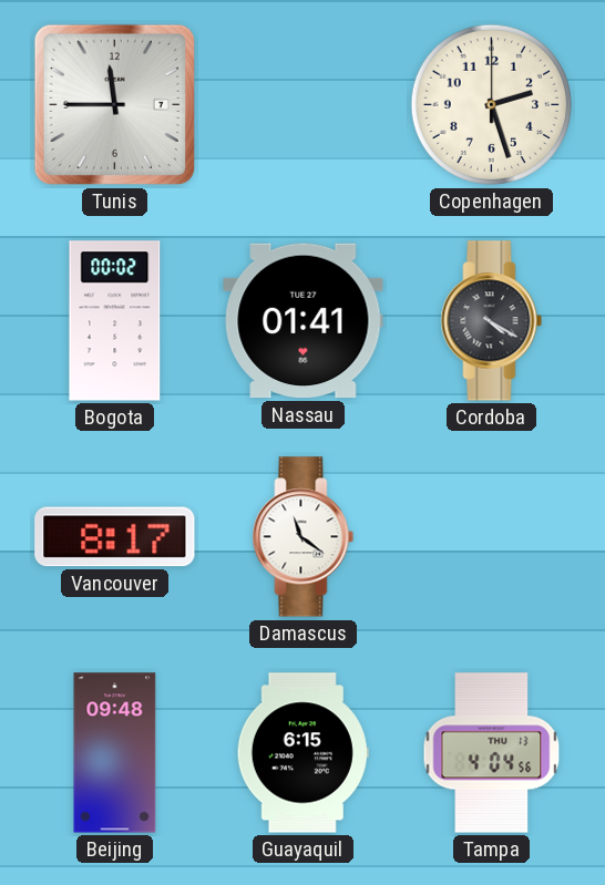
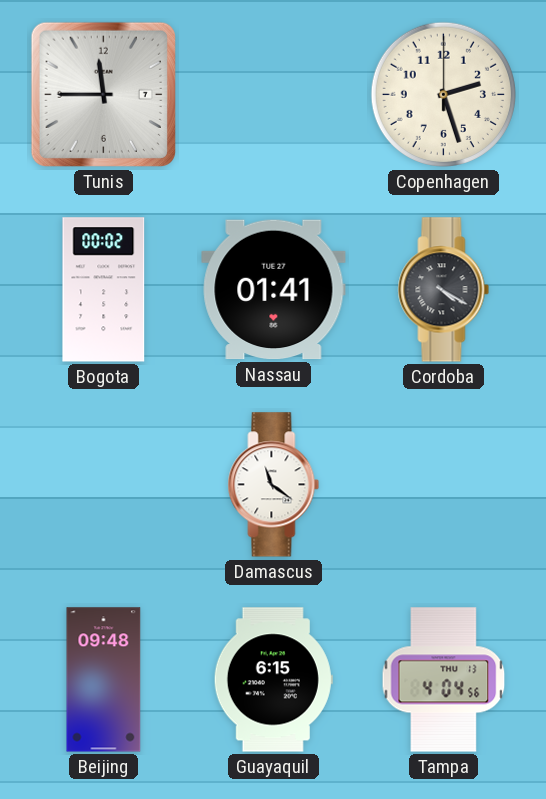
Vancouver: 8:17 -> none (115, 537)
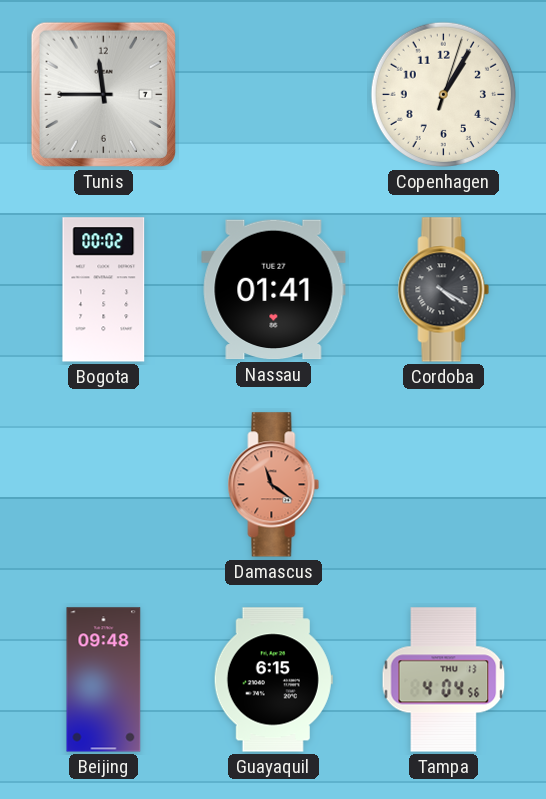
Copenhagen: 2:27 -> 1:05 (443, 94)
Damascus dial: white -> salmon (274, 485)
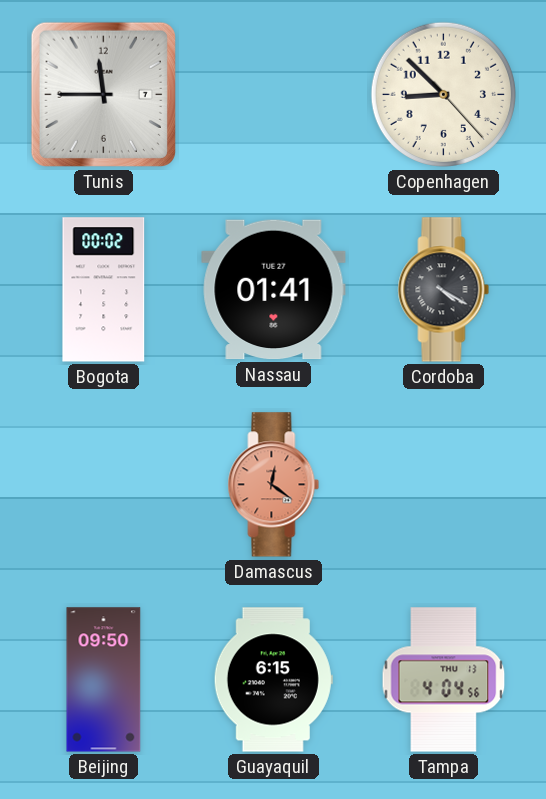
Copenhagen: 1:05 -> 8:52 (443, 94)
Damascus: 11:21 -> 12:21 (274, 485)
Beijing: 09:48 -> 09:50 (104, 680)
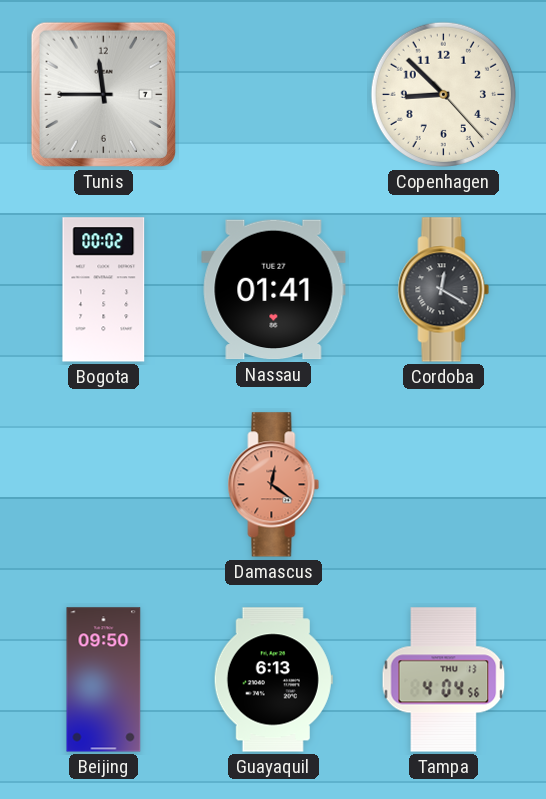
Cordoba: 4:20 -> 12:20 (444, 290)
Guayaquil: 6:15 -> 6:13 (273, 680)
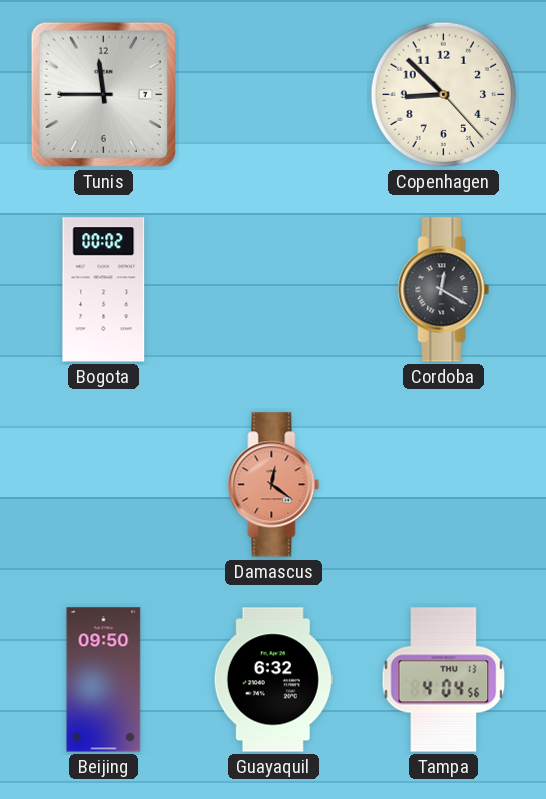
Nassau: 01:41 -> none (274, 290)
Guayaquil: 6:13 -> 6:32 (273, 680)
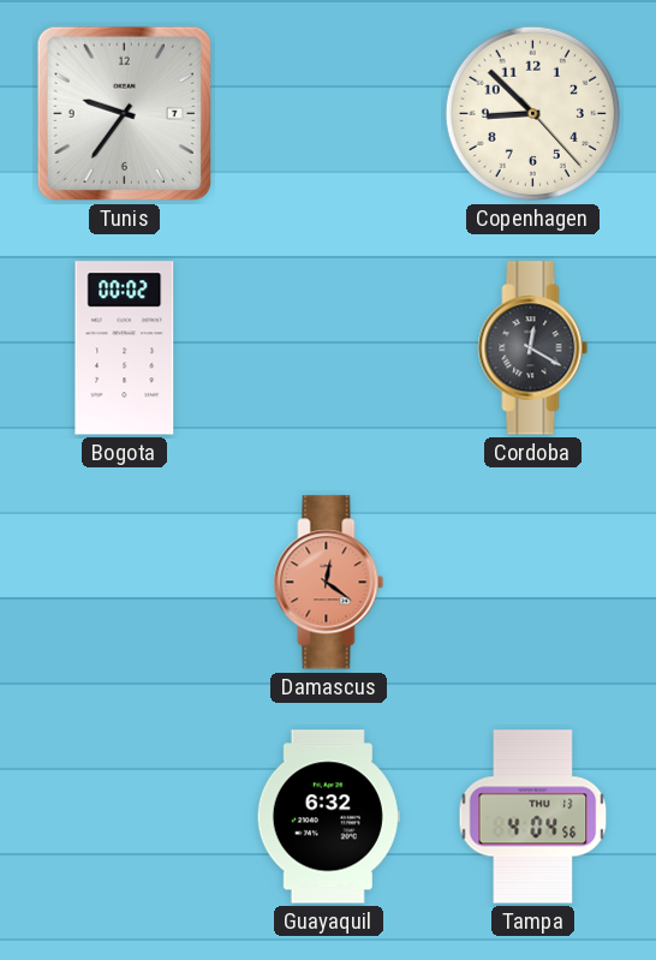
Tunis: 11:45 -> 9:36 (124, 113)
Beijing: 09:50 -> none (104, 680)
